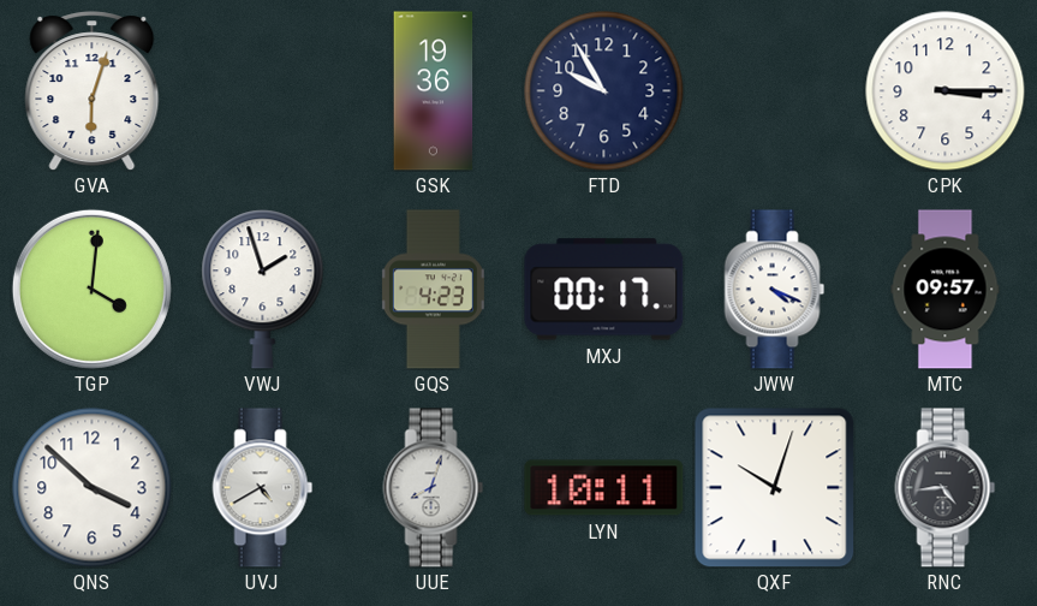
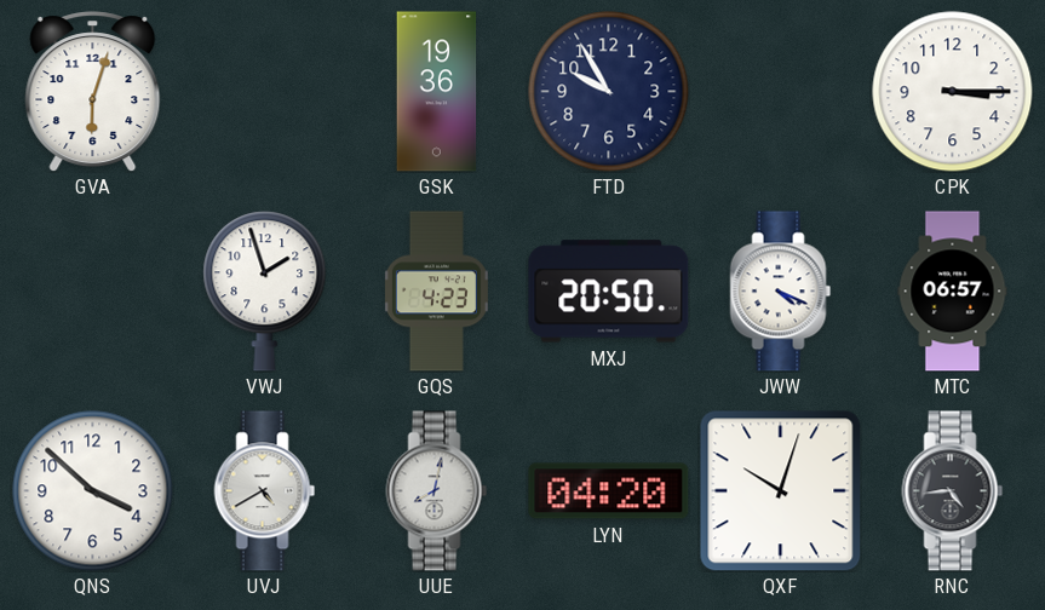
TGP: 4:01 -> none (91, 289)
MXJ: 00:17 -> 20:50 (609, 292)
MTC: 09:57 -> 06:57 (953, 292)
UUE: 8:03 -> 8:02 (437, 491)
LYN: 10:11 -> 04:20 (609, 491)
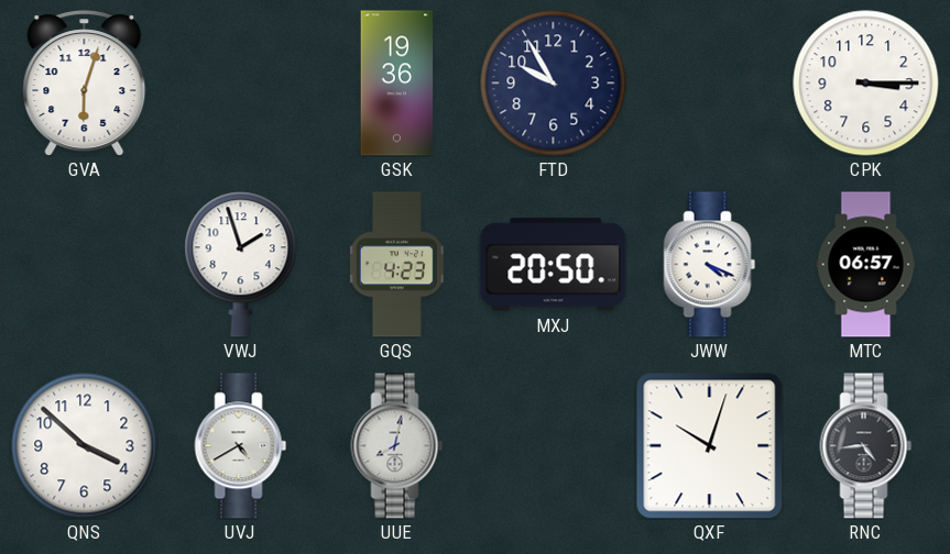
LYN: 04:20 -> none (609, 491)
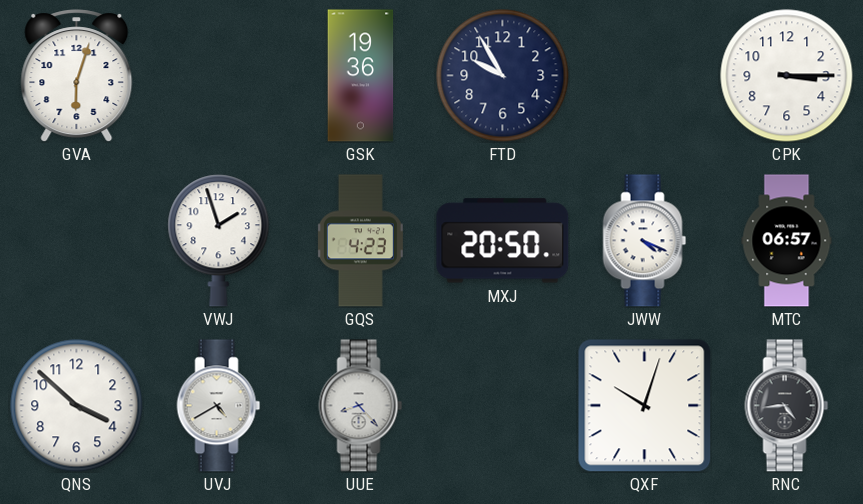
UUE: 8:02 -> 8:23 (361, 406)
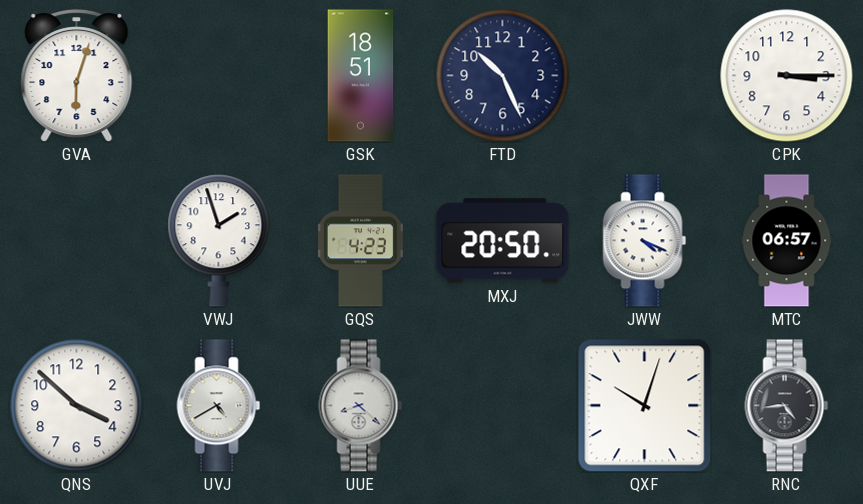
GSK: 19:36 -> 18:51 (361, 76)
FTD: 9:55 -> 10:26 (503, 76)
UUE: 8:23 -> 8:22 (361, 406)
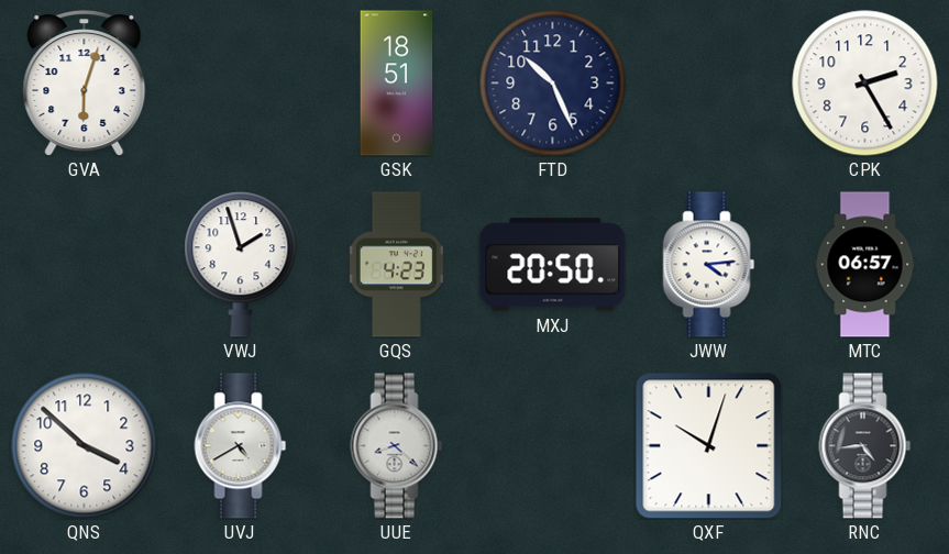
CPK: 3:15 -> 2:25 (865, 84)
JWW: 4:19 -> 4:14 (709, 265)
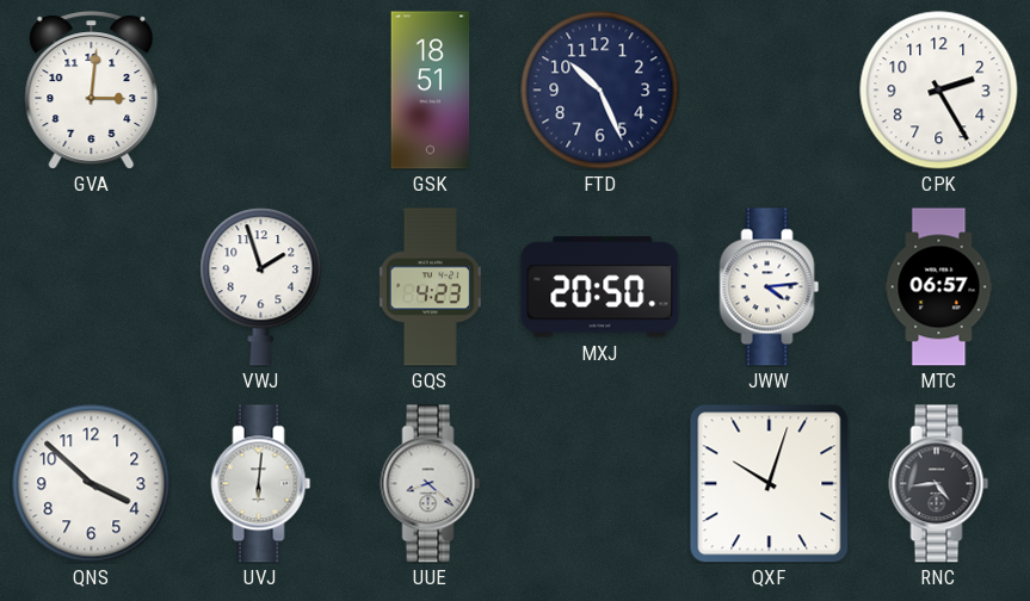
GVA: 6:03 -> 3:01 (92, 91)
UVJ: 4:40 -> 6:01 (261, 484)
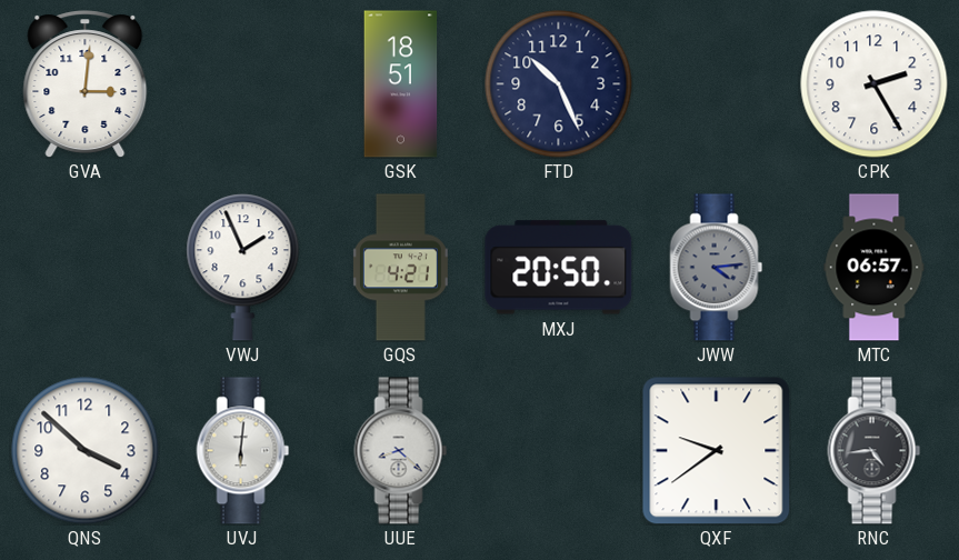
VWJ: 1:57 -> 1:56 (243, 268)
GQS: 4:23 -> 4:21 (400, 268)
JWW dial: white -> grey (717, 268)
QXF: 10:03 -> 9:39 (717, 451)
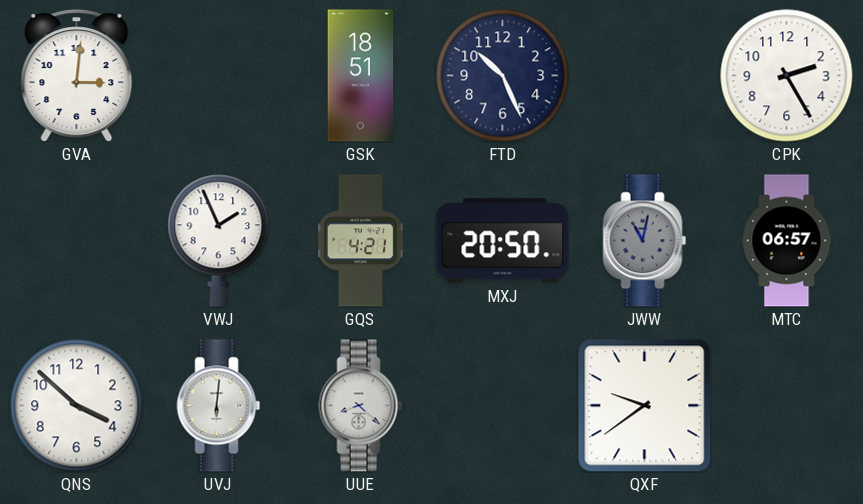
JWW: 4:14 -> 11:02 (645, 241)
RNC: 4:44 -> none (875, 451)
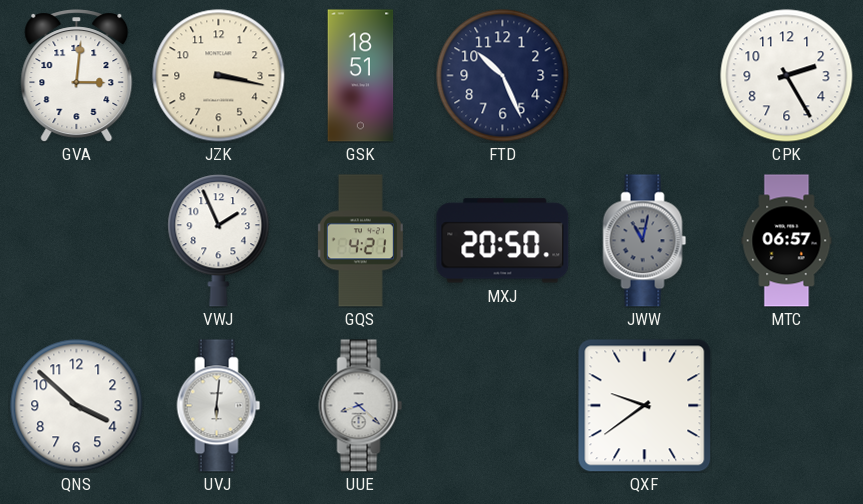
JZK: none -> 3:17 (219, 76)
